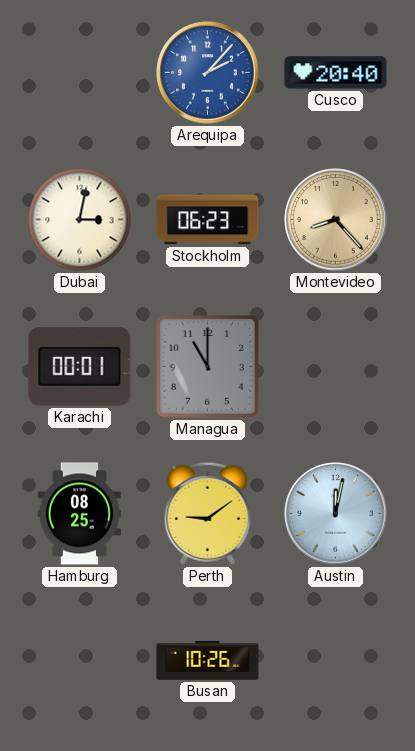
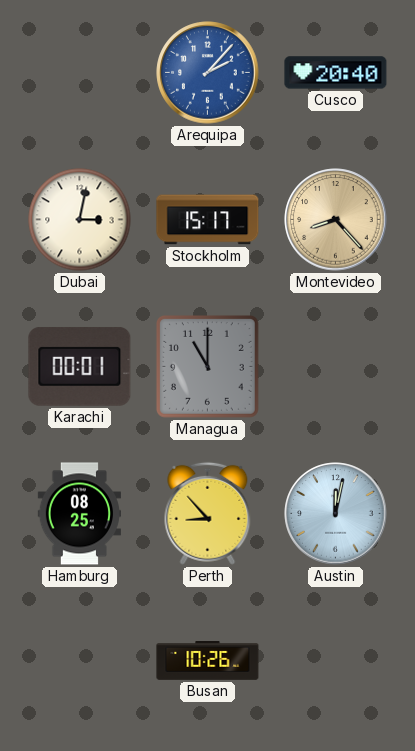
Stockholm: 06:23 -> 15:17 (208, 220)
Perth: 9:09 -> 8:53 (208, 513)
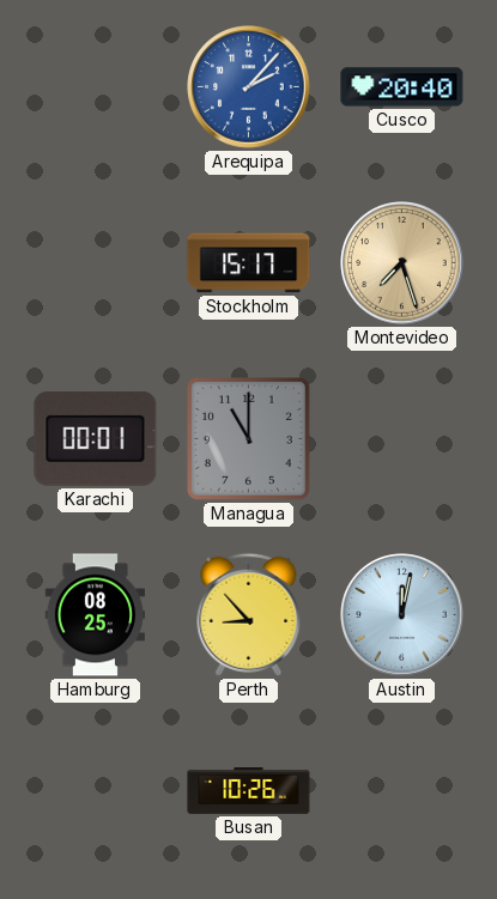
Dubai: 3:02 -> none (80, 220)
Montevideo: 8:23 -> 7:27 (402, 263)
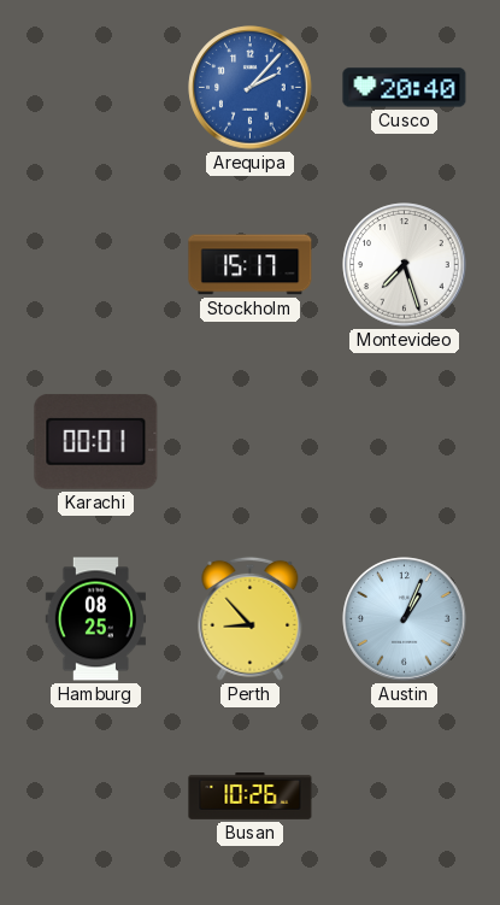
Montevideo dial: champagne -> white (405, 265)
Managua: 11:00 -> none (248, 438)
Austin: 12:02 -> 1:04 (405, 619)
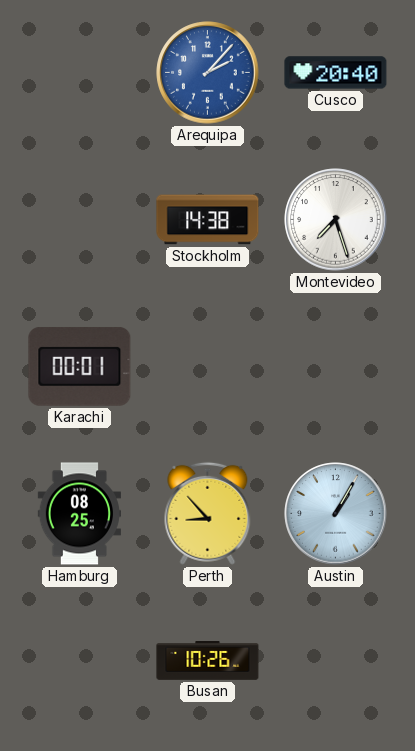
Stockholm: 15:17 -> 14:38 (208, 220)
Austin: 1:04 -> 1:05 (336, 514)
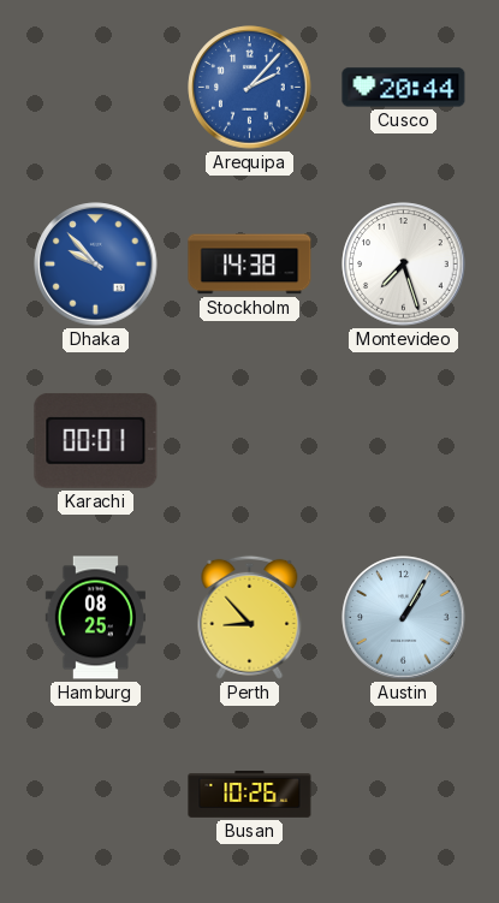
Cusco: 20:40 -> 20:44 (404, 88)
Dhaka: none -> 9:53 (96, 265)
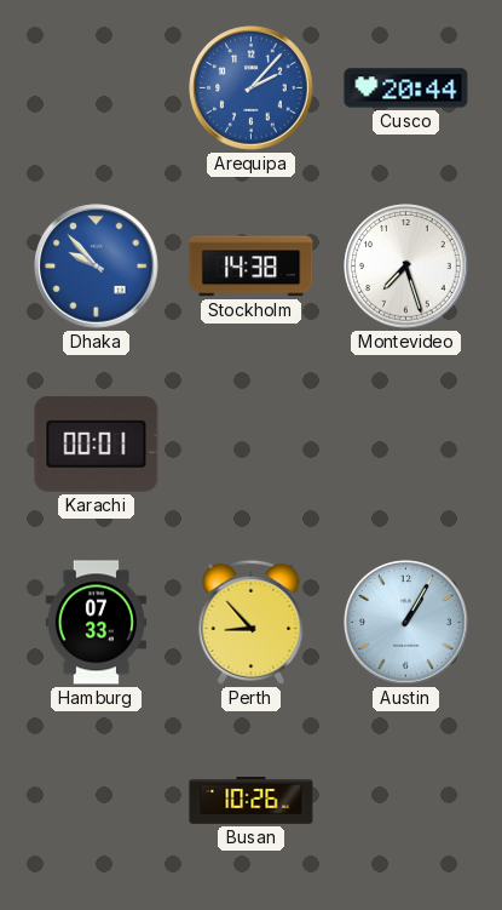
Hamburg: 08:25 -> 07:33 (96, 623)
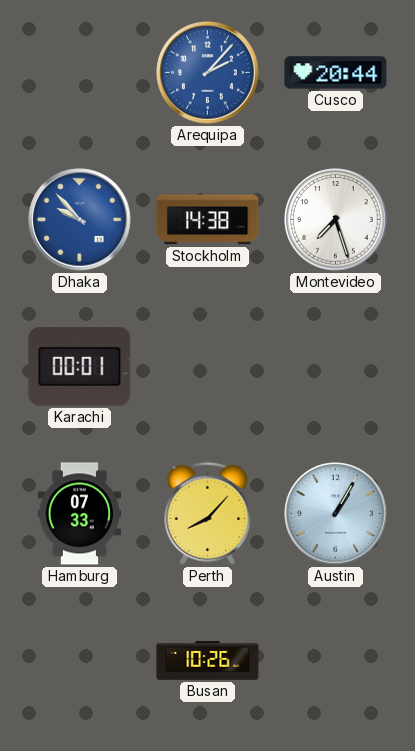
Perth: 8:53 -> 8:07 (208, 513)
